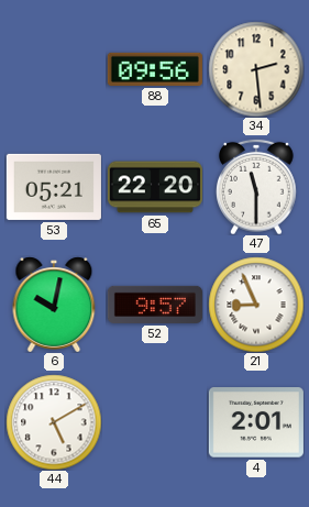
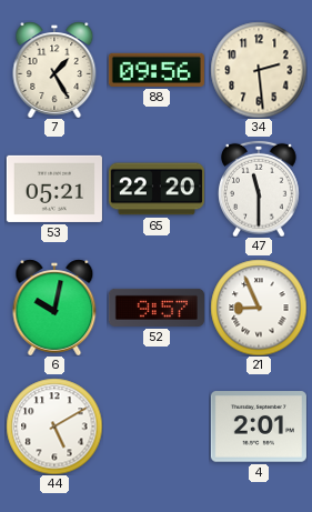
7: none -> 1:25 (54, 70)
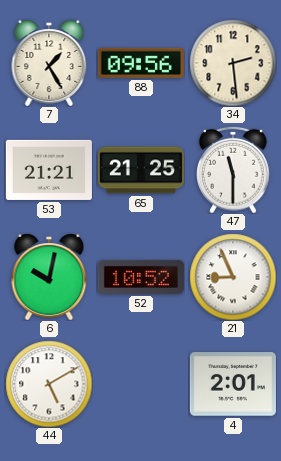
53: 05:21 -> 21:21 (49, 170)
65: 22:20 -> 21:25 (141, 170)
52: 9:57 -> 10:52 (141, 277)
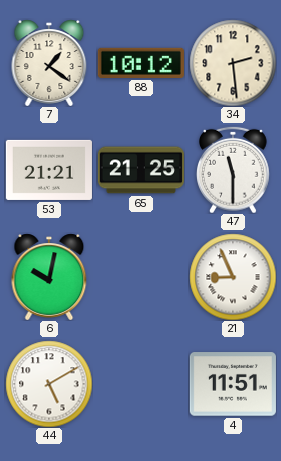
7: 1:25 -> 1:21 (49, 63)
88: 09:56 -> 10:12 (141, 63)
52: 10:52 -> none (141, 277)
4: 2:01 -> 11:51 (233, 384)
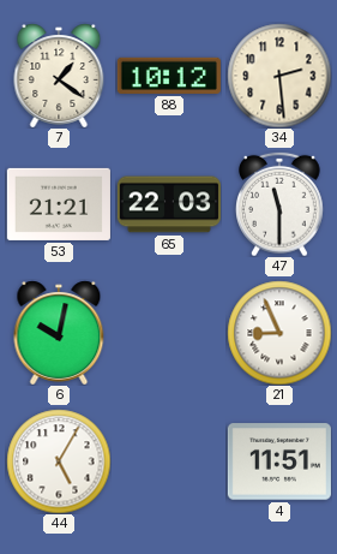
65: 21:25 -> 22:03 (169, 204)
44: 5:10 -> 5:05 (59, 461)
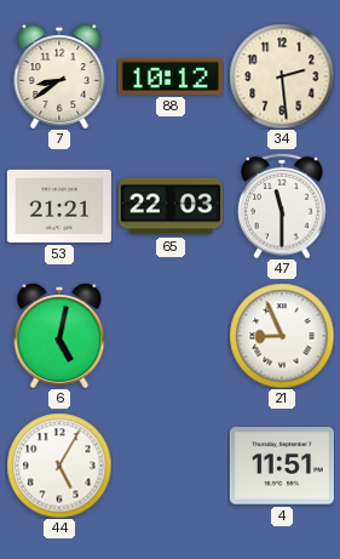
7: 1:21 -> 8:39 (59, 76)
6: 10:02 -> 5:02 (59, 336)
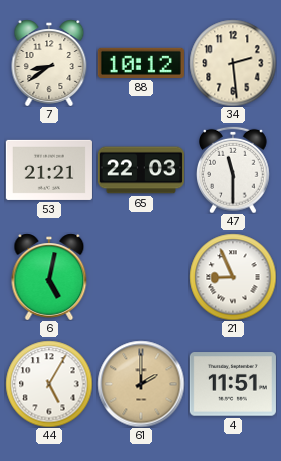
61: none -> 2:00 (141, 384)
